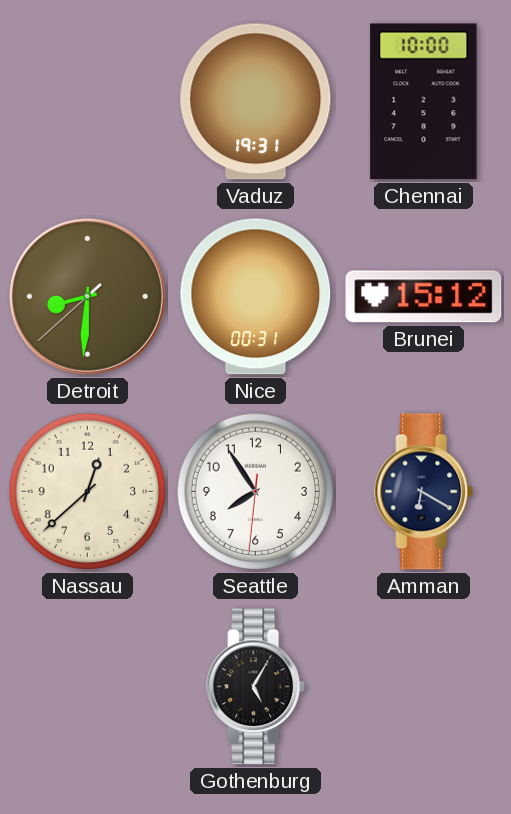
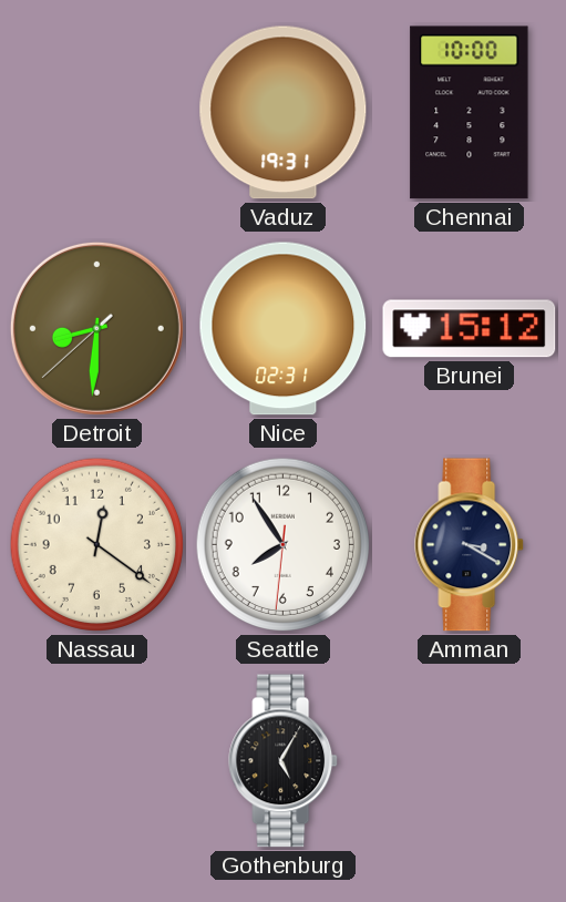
Nice: 00:31 -> 02:31 (284, 329)
Nassau: 12:38 -> 12:21 (97, 545)
Amman: 6:20 -> 3:20 (470, 545)
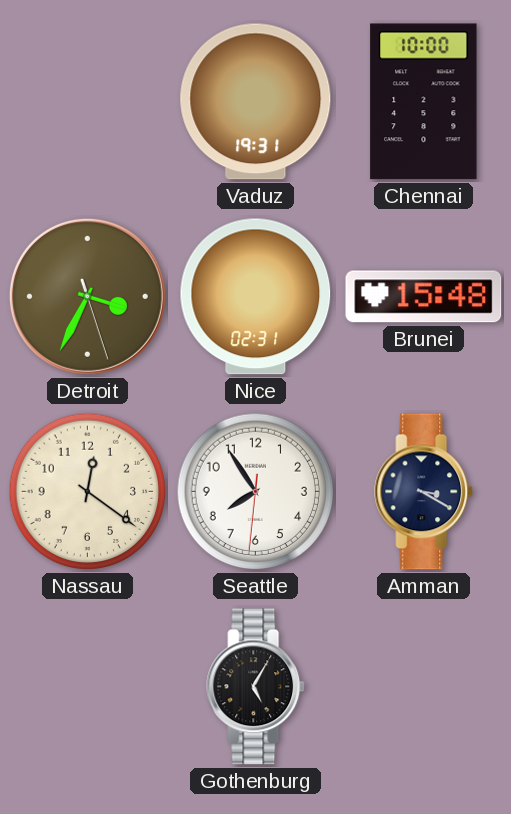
Detroit: 8:30 -> 3:34 (87, 296)
Brunei: 15:12 -> 15:48 (424, 297)
